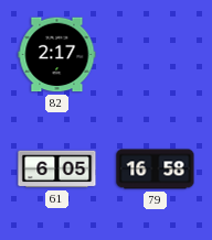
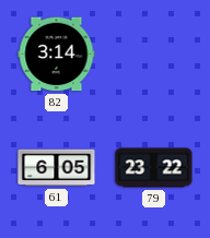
82: 2:17 -> 3:14 (57, 55)
79: 16:58 -> 23:22 (154, 168)
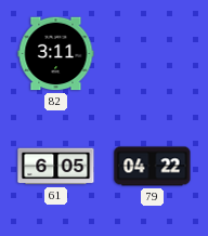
82: 3:14 -> 3:11 (56, 54)
79: 23:22 -> 04:22 (153, 167)
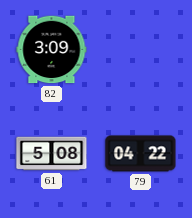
82: 3:11 -> 3:09 (52, 50)
61: 6:05 -> 5:08 (52, 154)
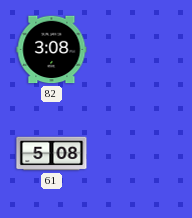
82: 3:09 -> 3:08 (52, 50)
79: 04:22 -> none (141, 154)
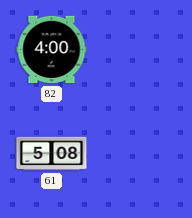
82: 3:08 -> 4:00 (52, 50)
